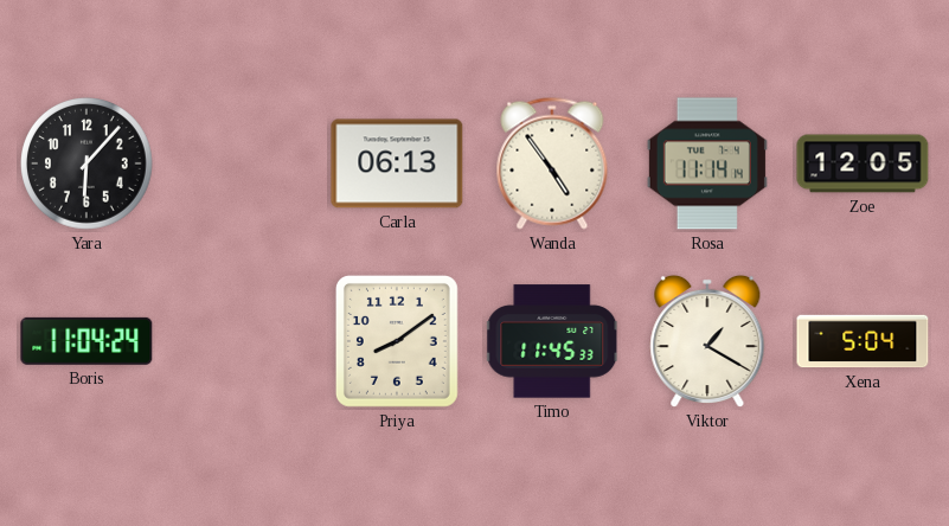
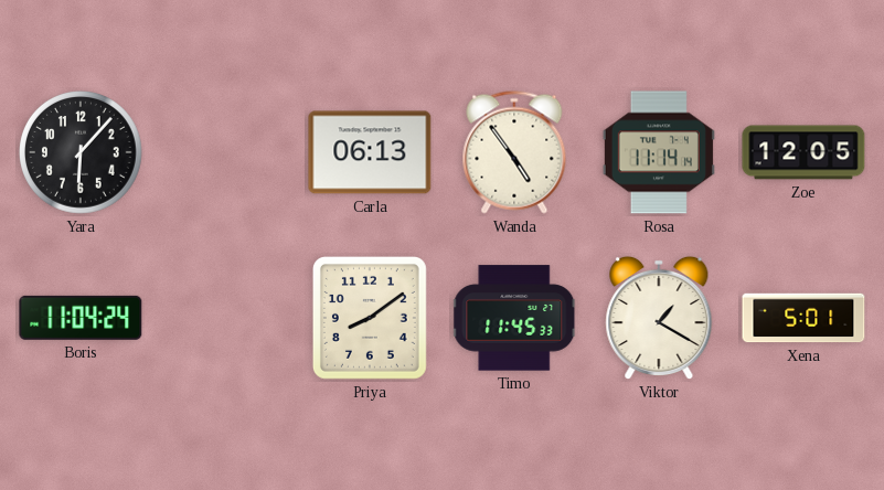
Xena: 5:04 -> 5:01 (803, 318)
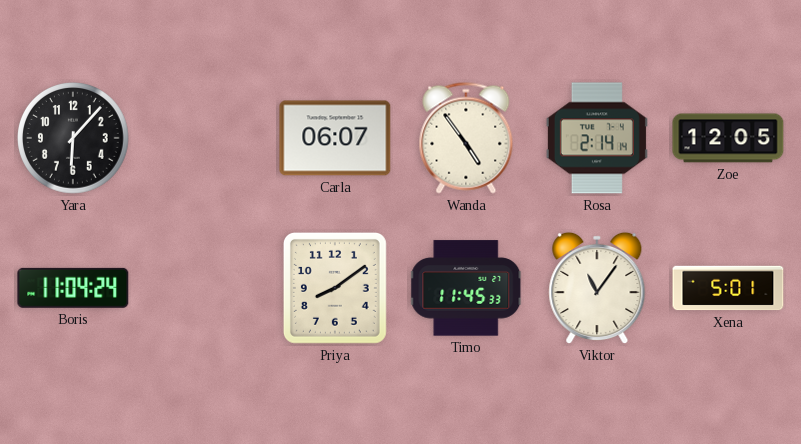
Carla: 06:13 -> 06:07 (335, 138)
Rosa: 11:14 -> 2:14 (597, 138)
Viktor: 1:20 -> 11:06 (597, 288)
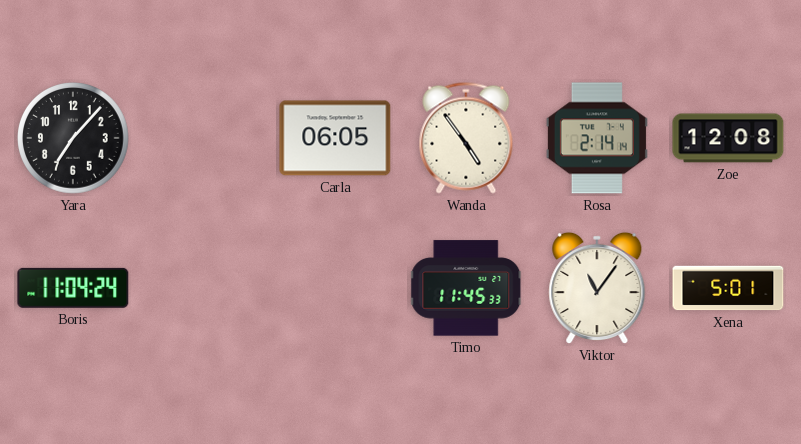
Yara: 6:07 -> 7:07 (74, 139)
Carla: 06:07 -> 06:05 (335, 138)
Zoe: 12:05 -> 12:08 (728, 138)
Priya: 8:09 -> none (335, 288)
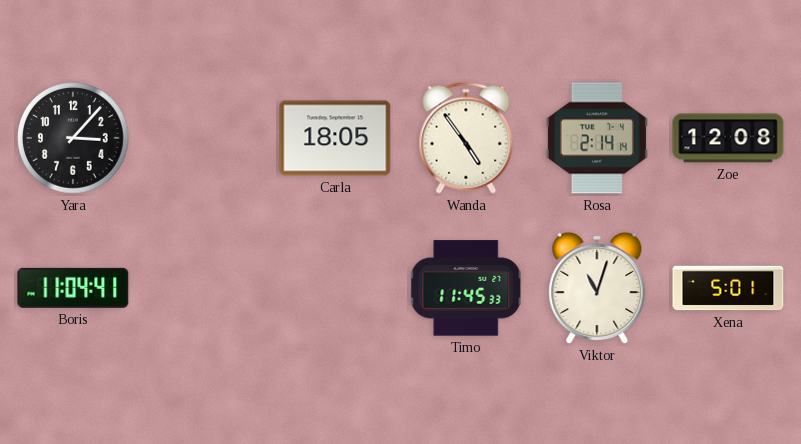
Yara: 7:07 -> 3:07 (74, 139)
Carla: 06:05 -> 18:05 (335, 138)
Boris: 11:04:24 -> 11:04:41 (73, 288)
Viktor: 11:06 -> 11:03 (597, 288)
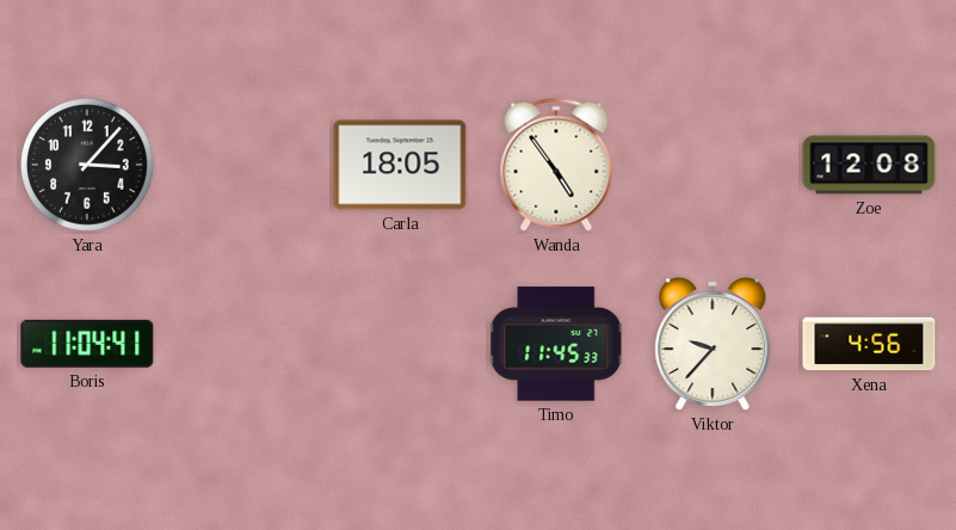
Rosa: 2:14 -> none (597, 138)
Viktor: 11:03 -> 9:37 (713, 344)
Xena: 5:01 -> 4:56 (869, 344)
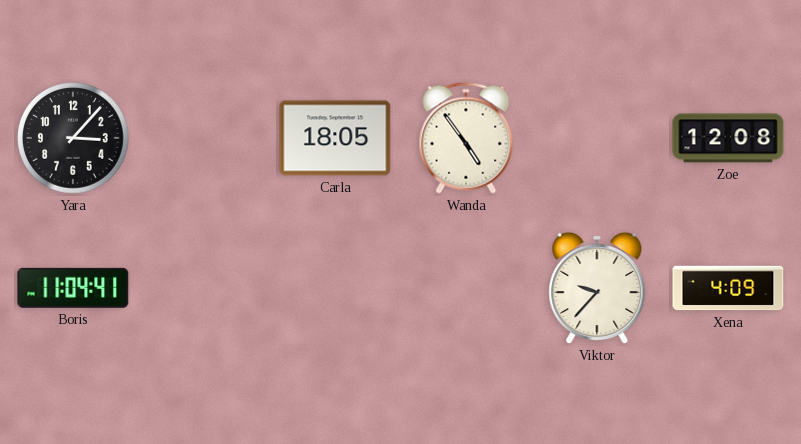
Timo: 11:45 -> none (557, 344)
Xena: 4:56 -> 4:09 (728, 288)
